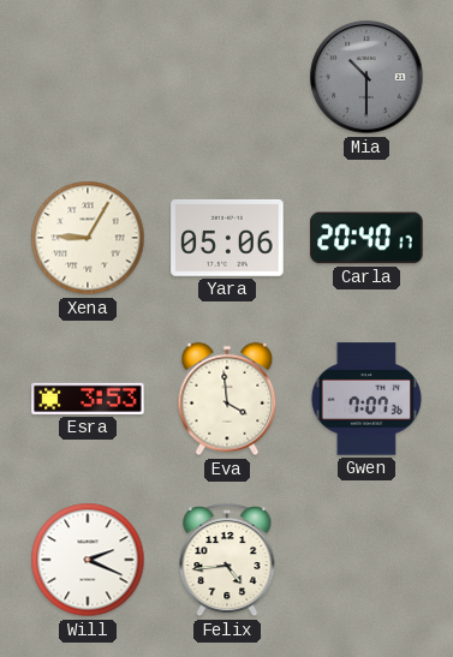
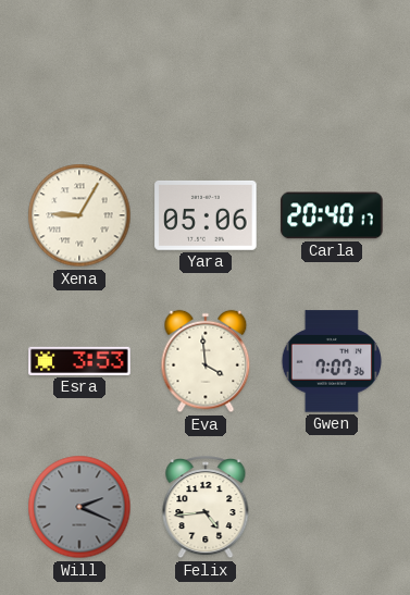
Mia: 10:30 -> none (366, 77)
Will dial: white -> grey (79, 507)
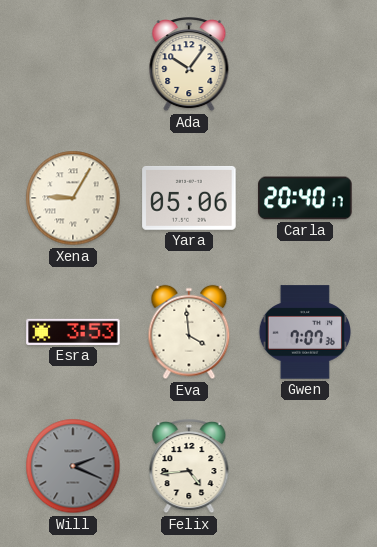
Ada: none -> 10:06 (189, 64)
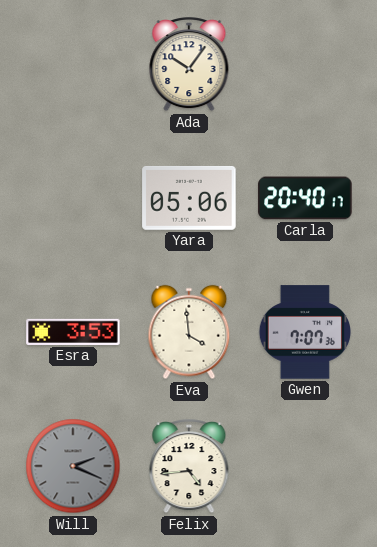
Xena: 9:05 -> none (73, 198)
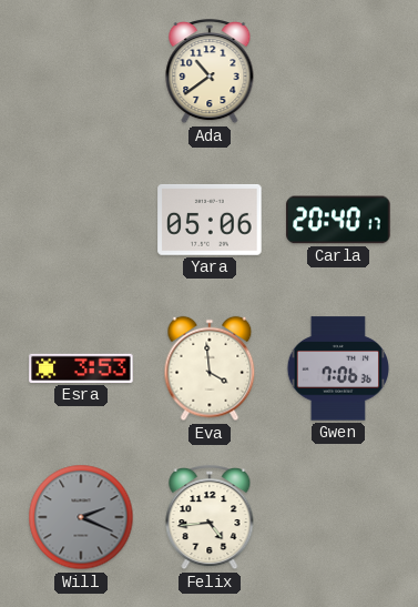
Ada: 10:06 -> 10:39 (210, 71)
Gwen: 7:07 -> 7:06 (337, 368)
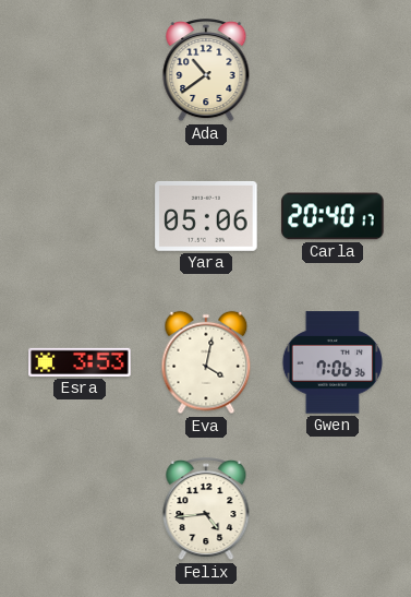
Eva: 3:59 -> 4:02 (206, 362)
Will: 2:19 -> none (81, 517)
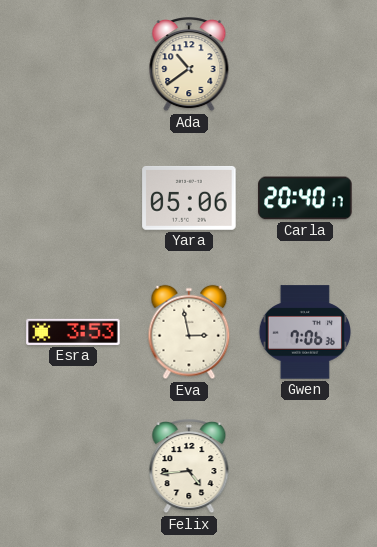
Eva: 4:02 -> 2:58 (189, 332)
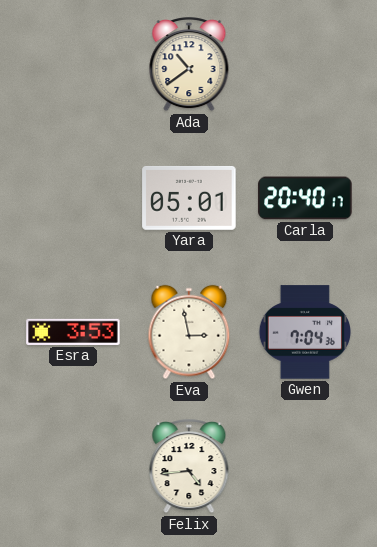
Yara: 05:06 -> 05:01 (189, 198)
Gwen: 7:06 -> 7:04 (304, 332)
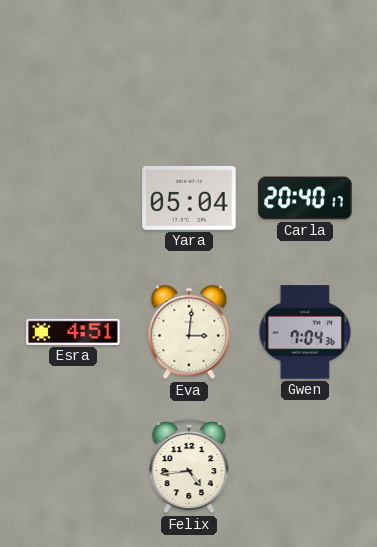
Ada: 10:39 -> none (189, 64)
Yara: 05:01 -> 05:04 (189, 198)
Esra: 3:53 -> 4:51 (73, 332)
Eva: 2:58 -> 3:01 (189, 332)
